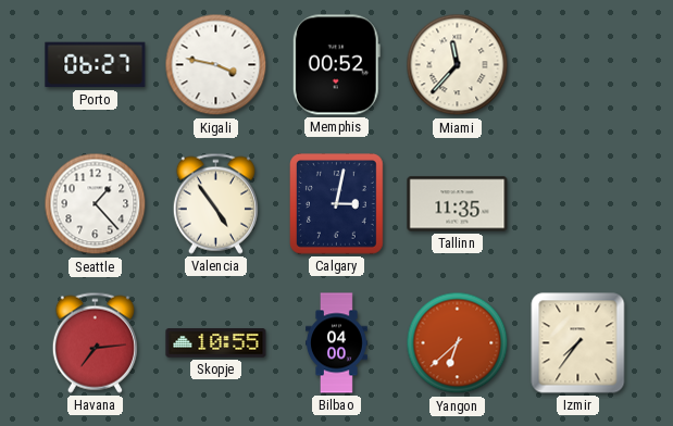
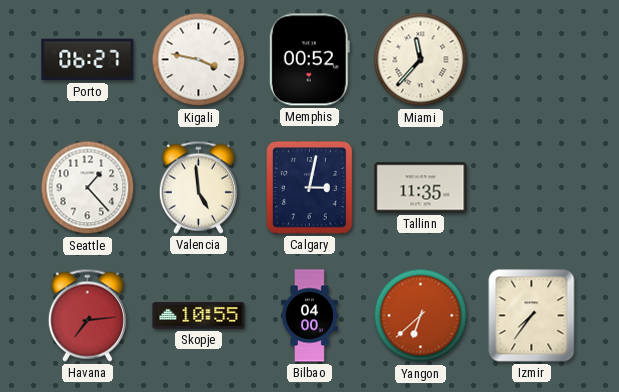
Valencia: 4:54 -> 4:59 (198, 187)
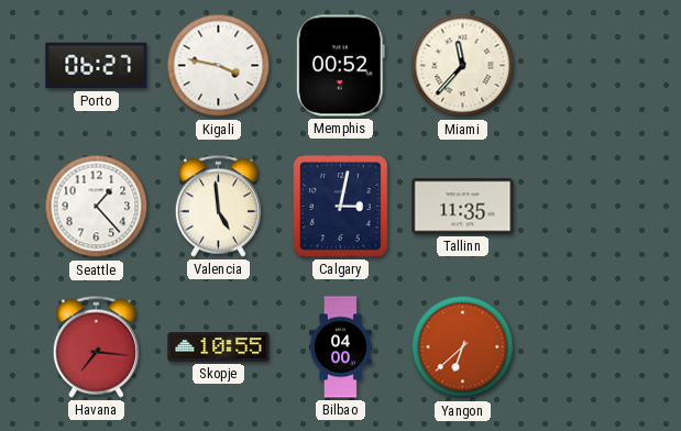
Havana: 7:14 -> 7:16 (96, 346)
Izmir: 7:36 -> none (532, 316)
